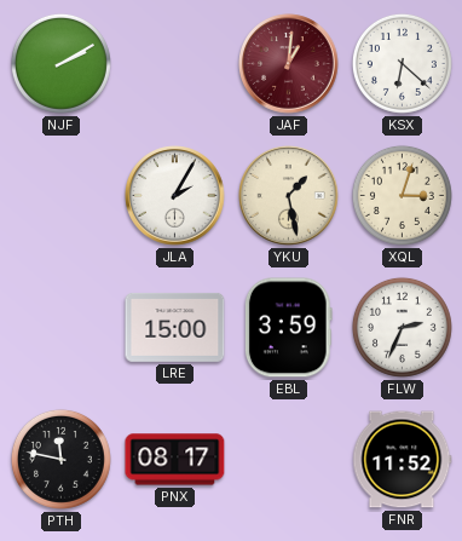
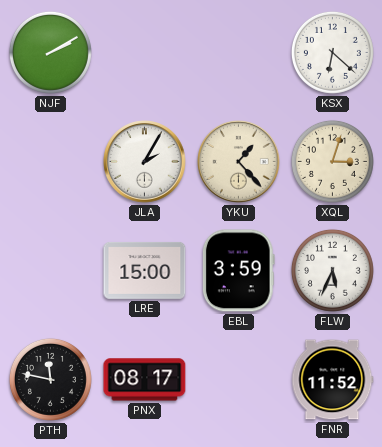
JAF: 1:01 -> none (289, 64)
YKU: 1:28 -> 1:23 (239, 162)
FLW: 2:34 -> 5:34 (332, 270)
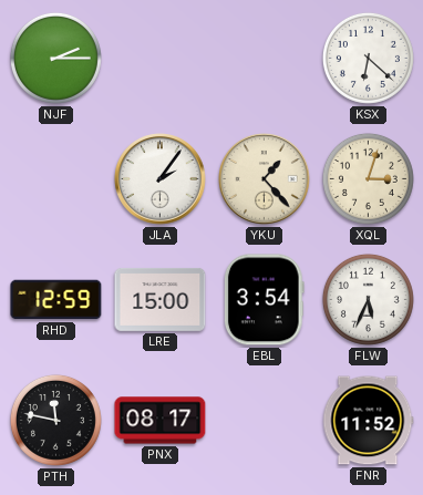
NJF: 2:10 -> 2:15 (55, 58)
JLA: 2:05 -> 2:06 (161, 179)
RHD: none -> 12:59 (56, 300)
EBL: 3:59 -> 3:54 (264, 300)
